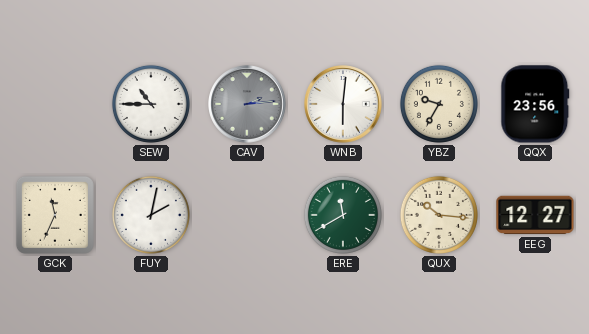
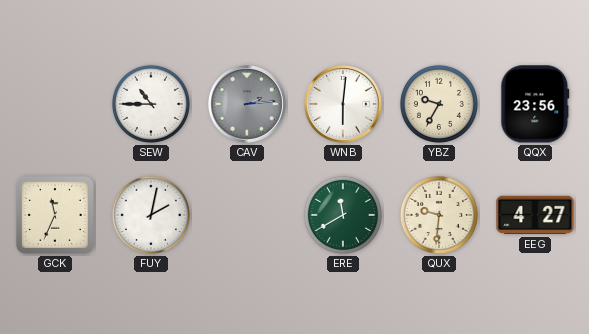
QUX: 10:16 -> 9:31 (439, 215)
EEG: 12:27 -> 4:27 (535, 215)
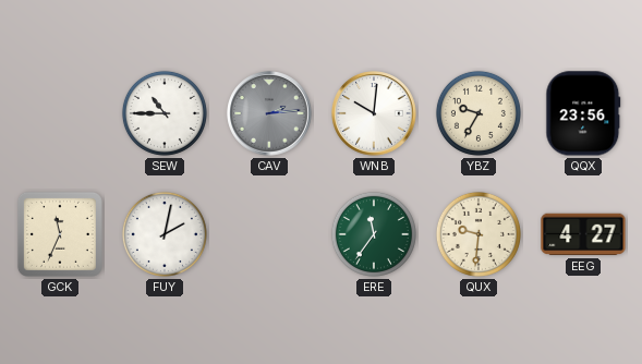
WNB: 6:01 -> 10:01 (374, 113)
ERE: 11:40 -> 11:36 (374, 234)
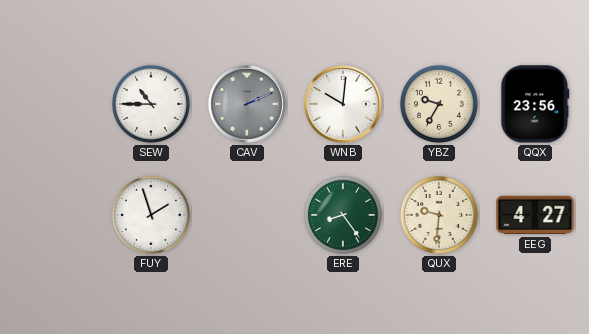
CAV: 2:14 -> 2:11 (247, 104)
GCK: 11:34 -> none (60, 234)
FUY: 2:02 -> 1:57 (151, 215)
ERE: 11:36 -> 8:24 (343, 215)
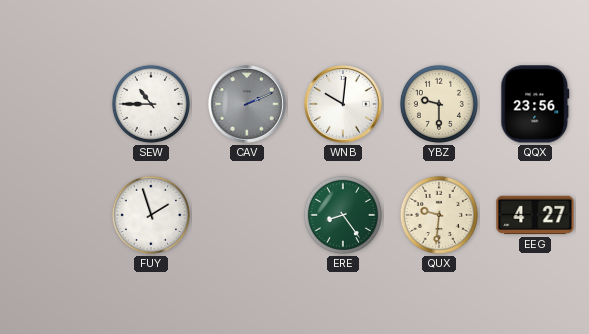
YBZ: 9:35 -> 9:30 (439, 104)
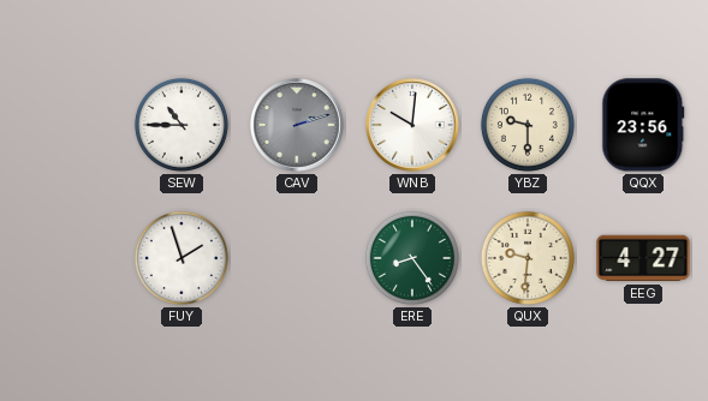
CAV: 2:11 -> 2:12 (297, 125)
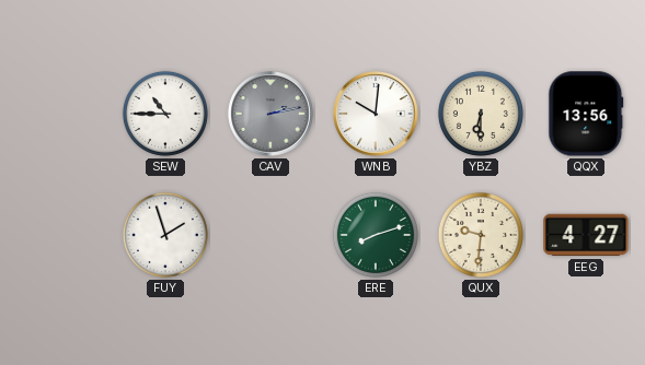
CAV: 2:12 -> 2:13 (270, 114)
YBZ: 9:30 -> 6:30 (481, 114)
QQX: 23:56 -> 13:56 (586, 114)
ERE: 8:24 -> 8:12 (376, 235)
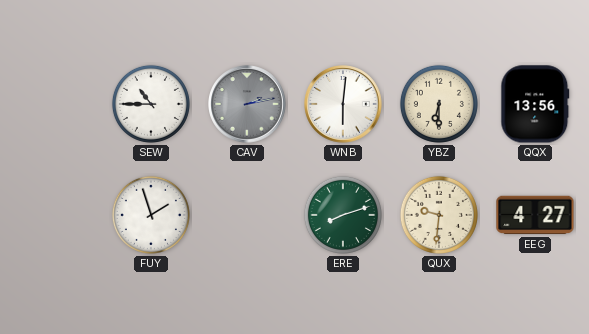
WNB: 10:01 -> 6:01 (343, 104)
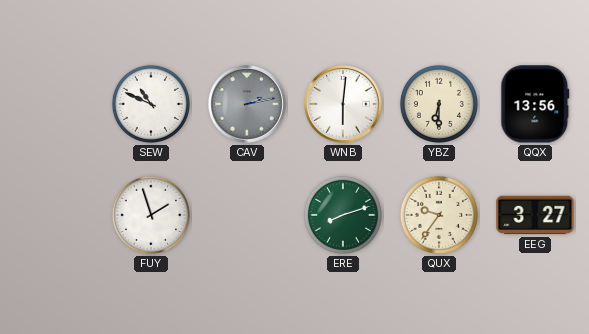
SEW: 10:45 -> 10:49 (151, 104)
QUX: 9:31 -> 9:36 (439, 215)
EEG: 4:27 -> 3:27 (535, 215)
